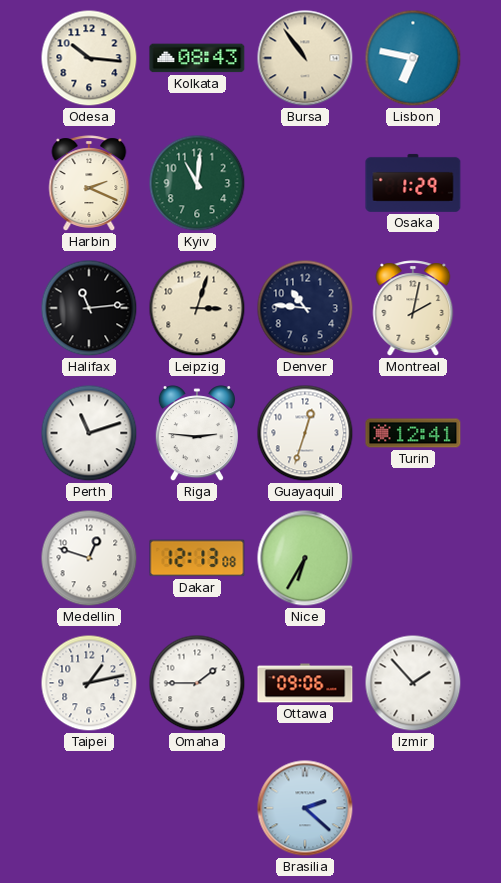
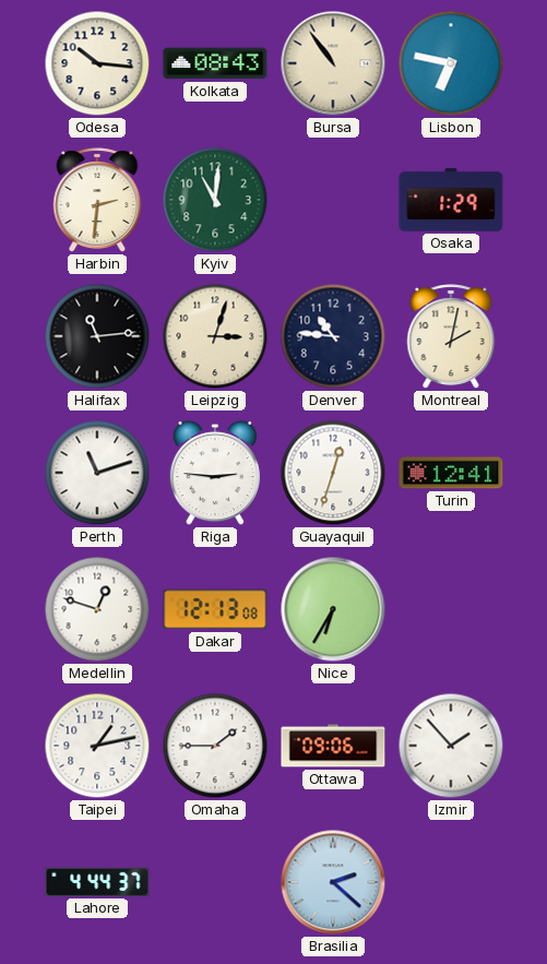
Harbin: 2:19 -> 2:31 (97, 200)
Lahore: none -> 4:44 (97, 882)
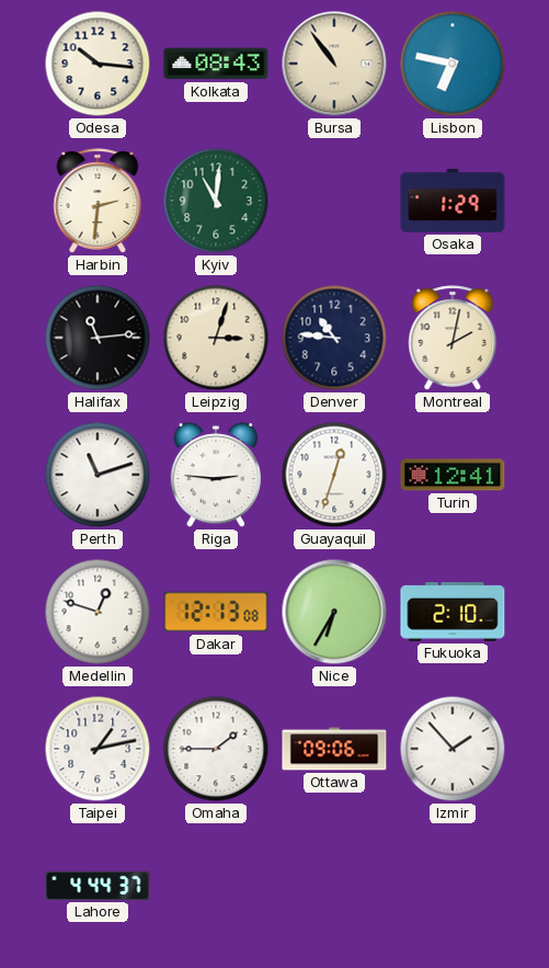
Fukuoka: none -> 2:10 (453, 613)
Brasilia: 2:22 -> none (333, 882)
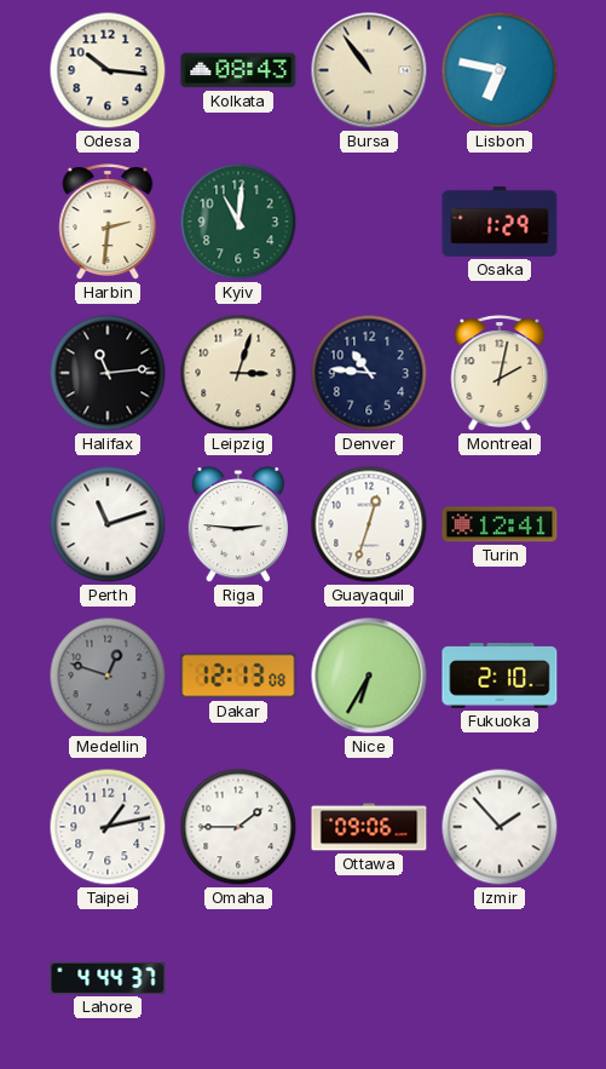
Medellin dial: white -> grey (108, 676)
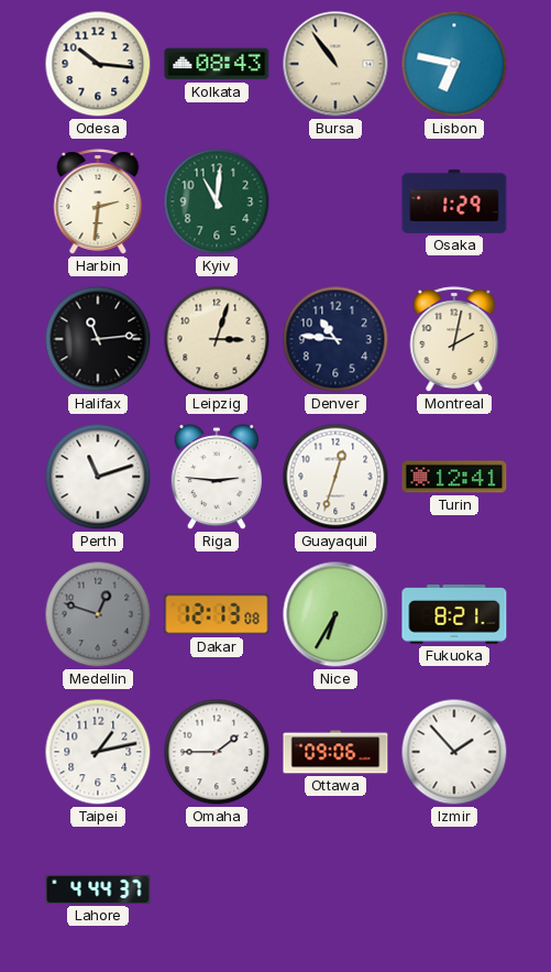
Fukuoka: 2:10 -> 8:21 (454, 615)
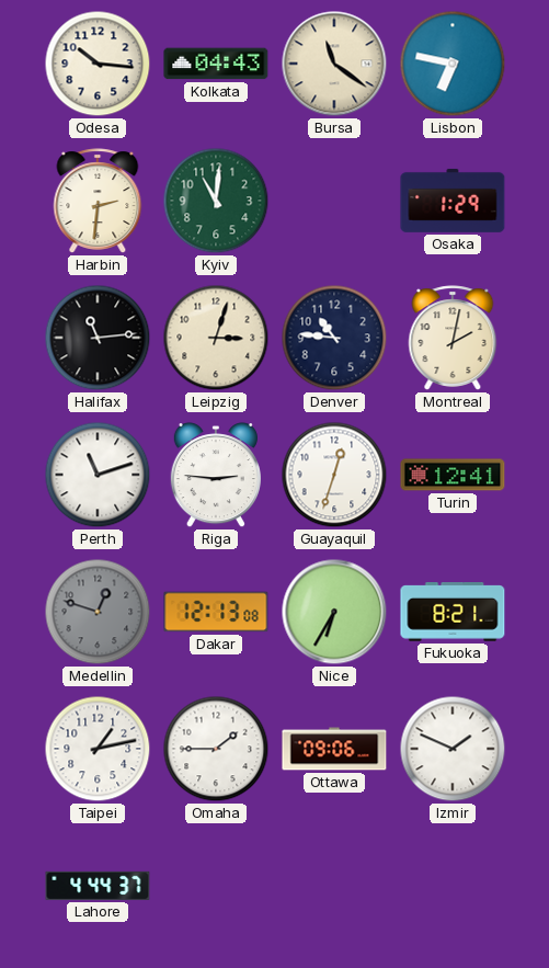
Kolkata: 08:43 -> 04:43 (216, 64)
Bursa: 10:54 -> 11:21 (334, 64)
Izmir: 1:53 -> 1:49 (453, 749)
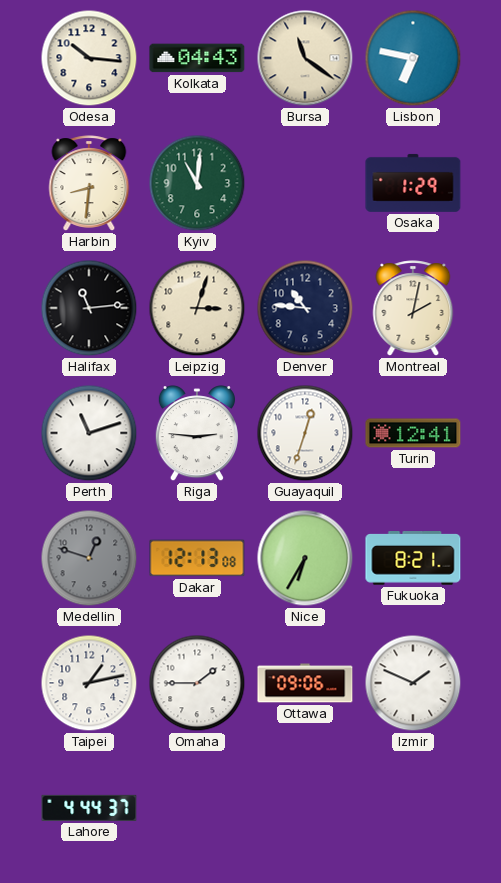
Harbin: 2:31 -> 8:31 (89, 183)
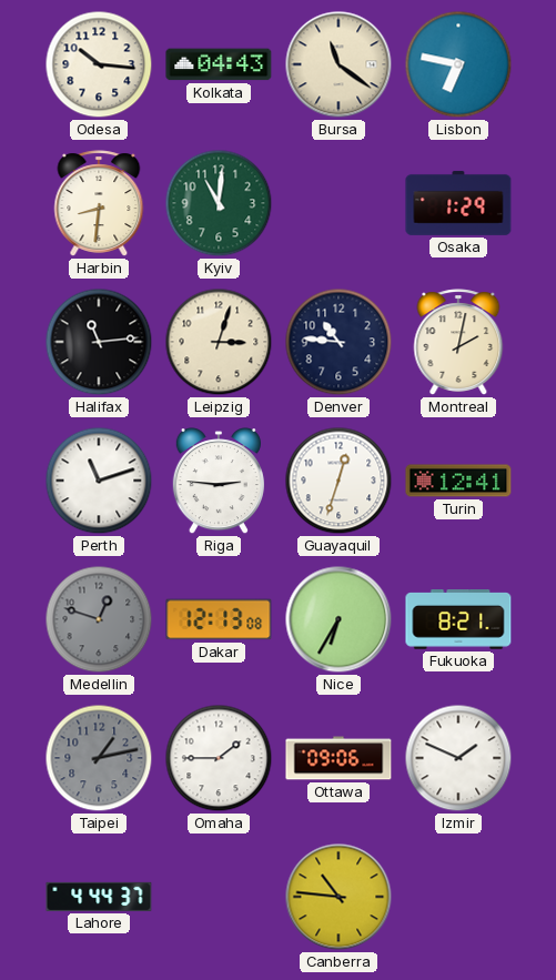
Taipei dial: white -> grey (99, 758)
Canberra: none -> 10:46 (338, 897)
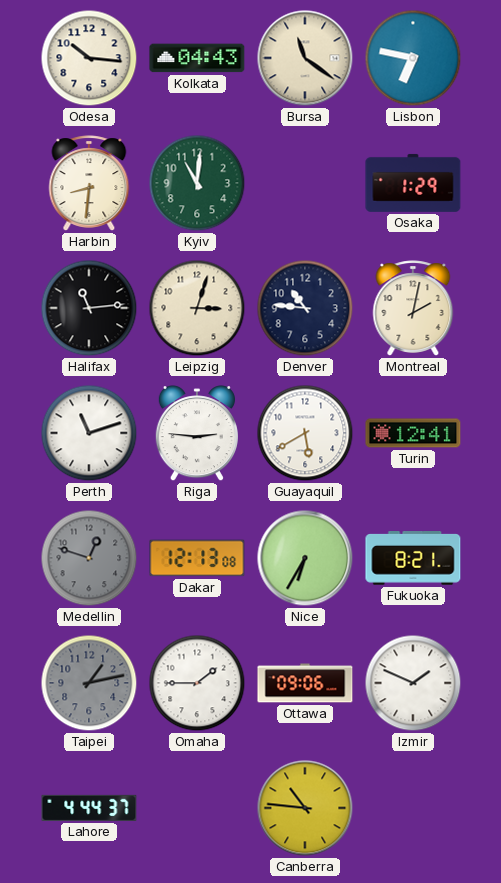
Guayaquil: 12:33 -> 5:40 (305, 433)
